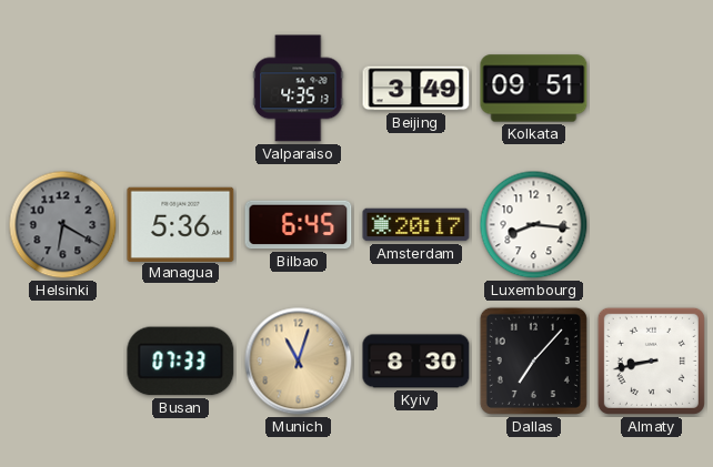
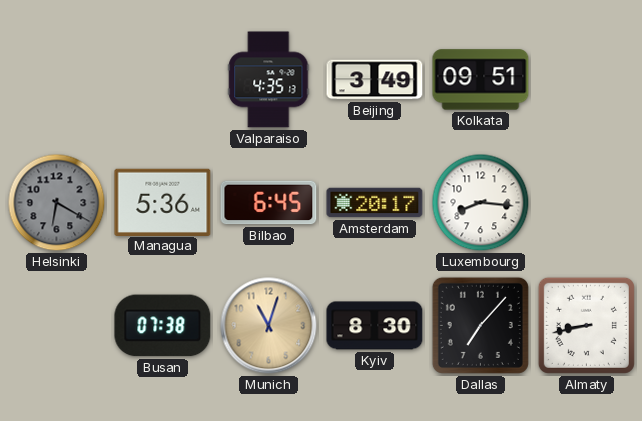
Busan: 07:33 -> 07:38 (163, 326)
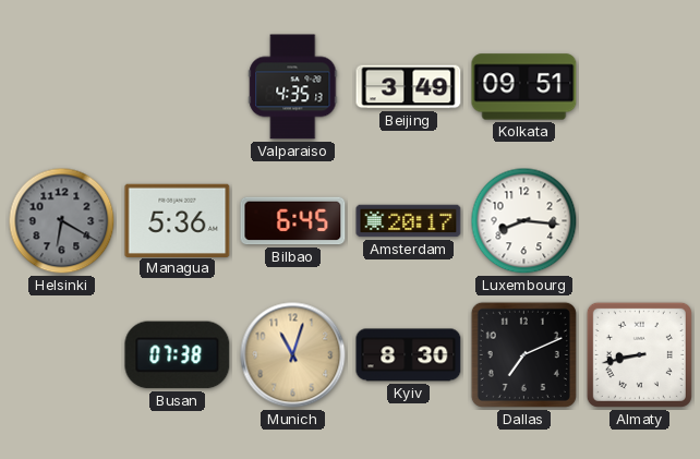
Dallas: 7:07 -> 7:11 (523, 354)
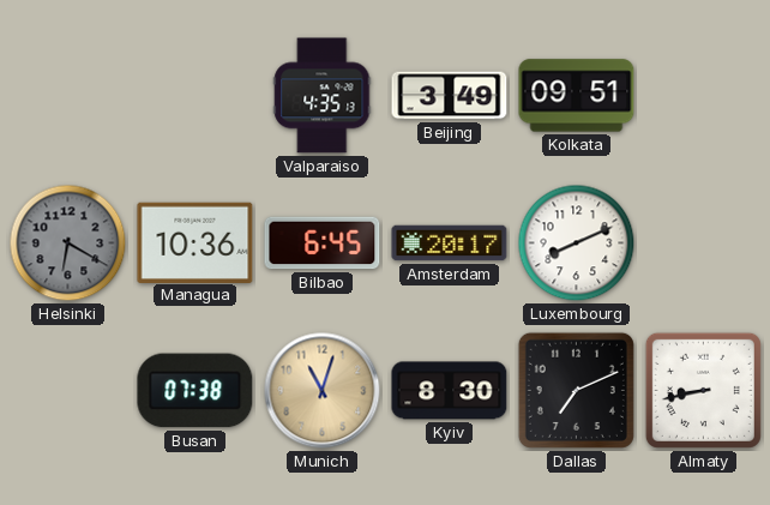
Managua: 5:36 -> 10:36 (195, 242)
Luxembourg: 8:16 -> 8:11 (577, 244)
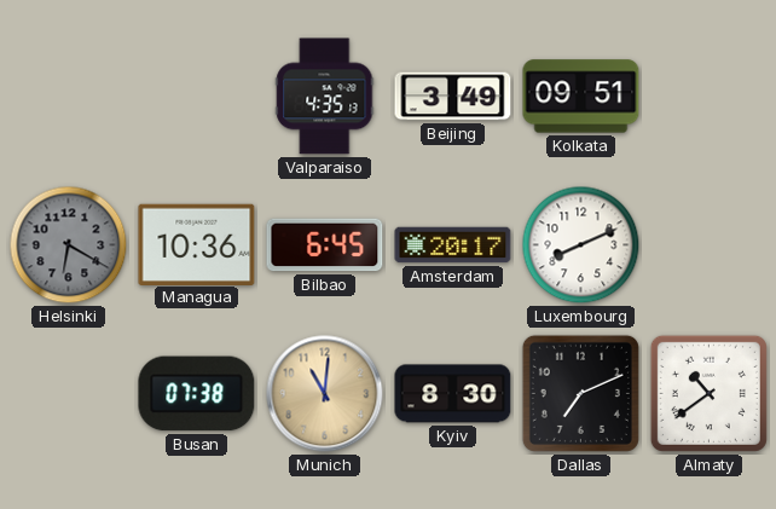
Munich: 11:03 -> 11:01 (325, 394)
Almaty: 8:43 -> 10:39 (708, 393)
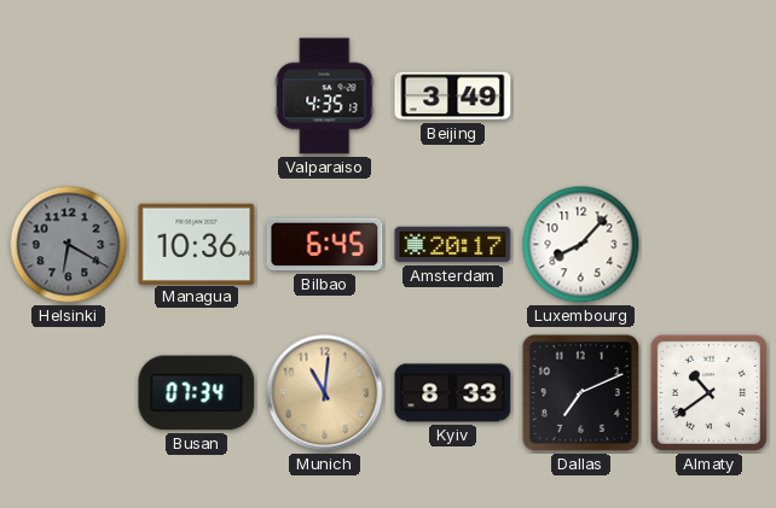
Kolkata: 09:51 -> none (581, 97)
Luxembourg: 8:11 -> 8:07 (581, 245)
Busan: 07:38 -> 07:34 (197, 393)
Kyiv: 8:30 -> 8:33 (453, 393)
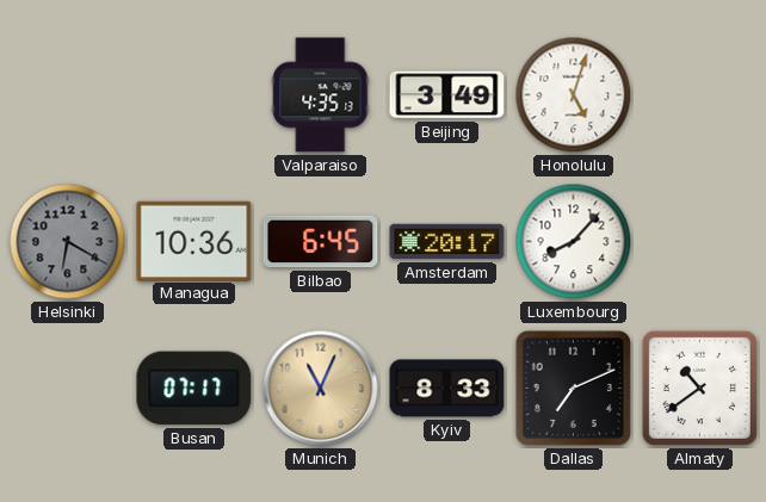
Honolulu: none -> 5:03 (574, 95)
Busan: 07:34 -> 07:17 (194, 389)
Munich: 11:01 -> 11:04 (321, 389)
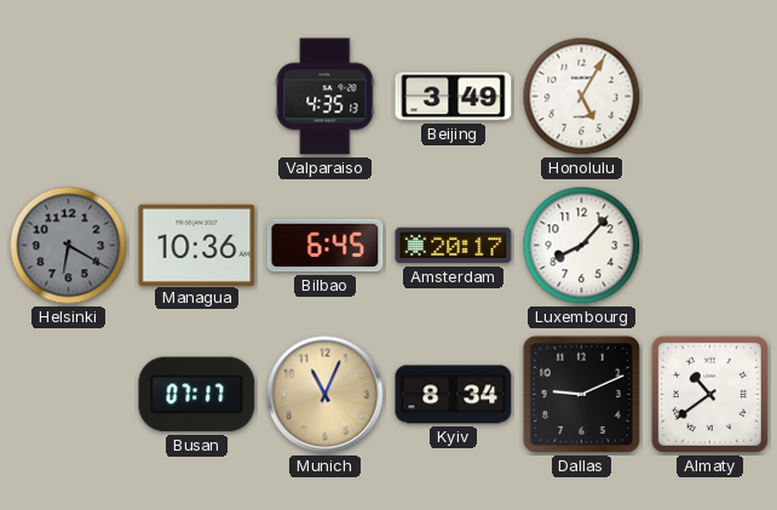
Honolulu: 5:03 -> 5:05 (582, 97)
Kyiv: 8:33 -> 8:34 (454, 395)
Dallas: 7:11 -> 9:11 (581, 394)
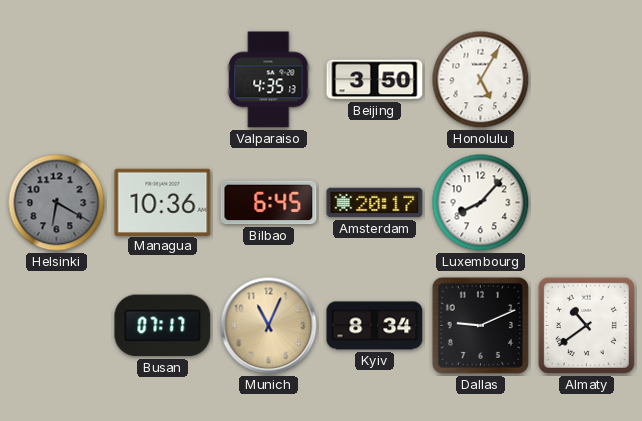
Beijing: 3:49 -> 3:50 (375, 80)
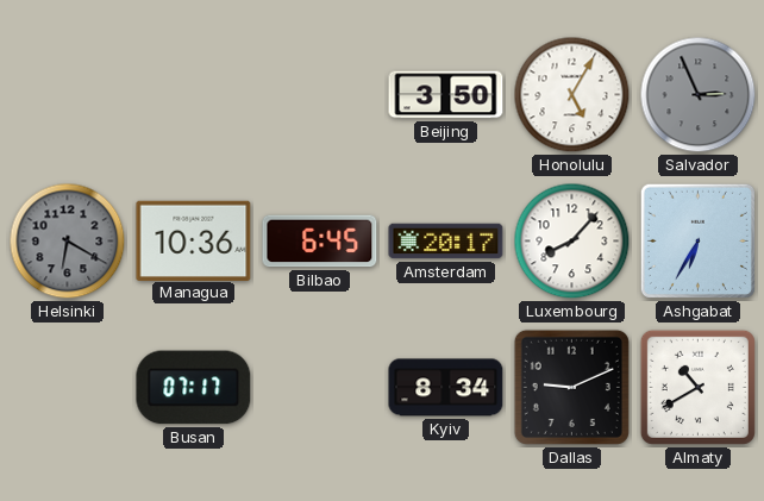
Valparaiso: 4:35 -> none (269, 80)
Salvador: none -> 2:56 (699, 95)
Ashgabat: none -> 6:35 (697, 240)
Munich: 11:04 -> none (269, 326)
Almaty: 10:39 -> 10:40 (697, 387)
